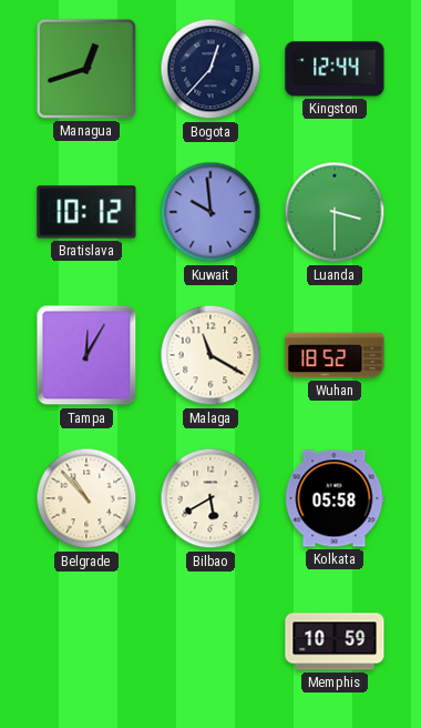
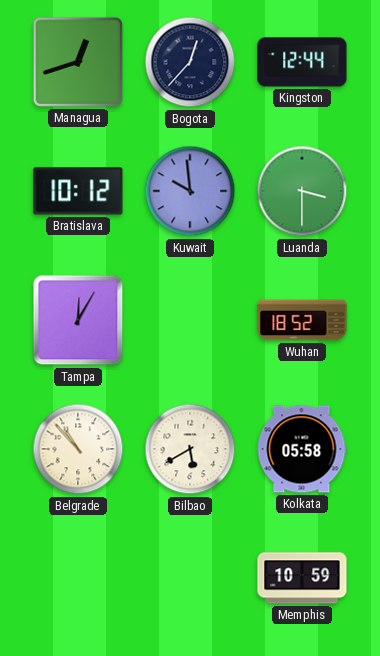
Malaga: 11:20 -> none (210, 355)
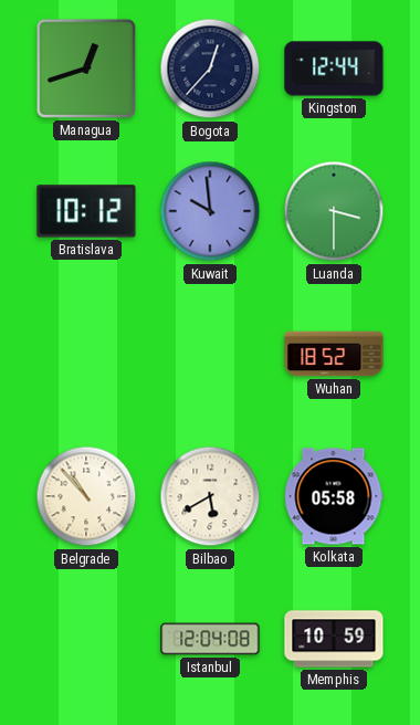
Tampa: 12:05 -> none (78, 320)
Istanbul: none -> 12:04 (210, 639)
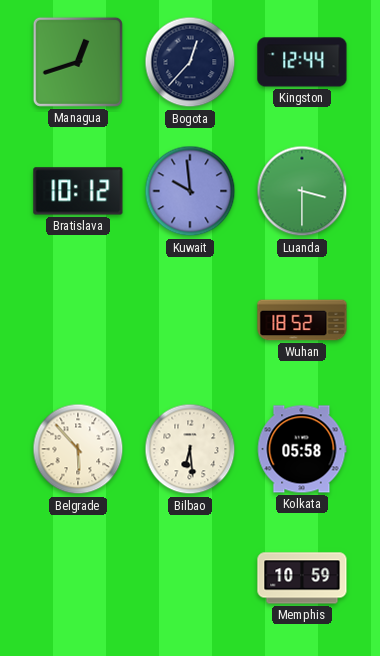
Belgrade: 10:53 -> 5:53 (78, 449)
Bilbao: 5:40 -> 6:29 (190, 449)
Istanbul: 12:04 -> none (210, 639)
